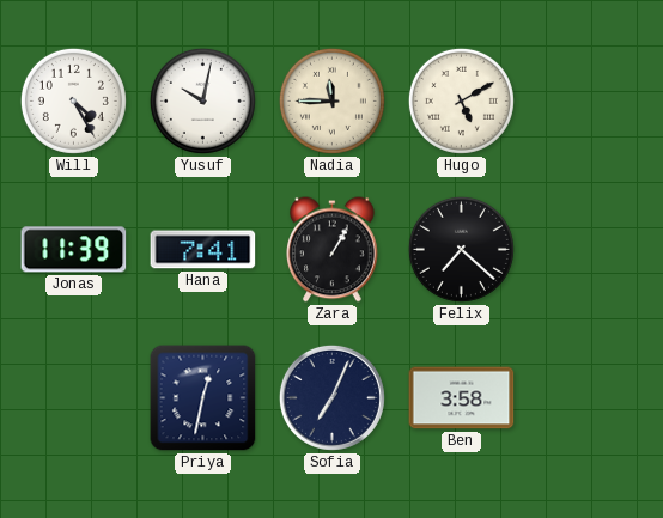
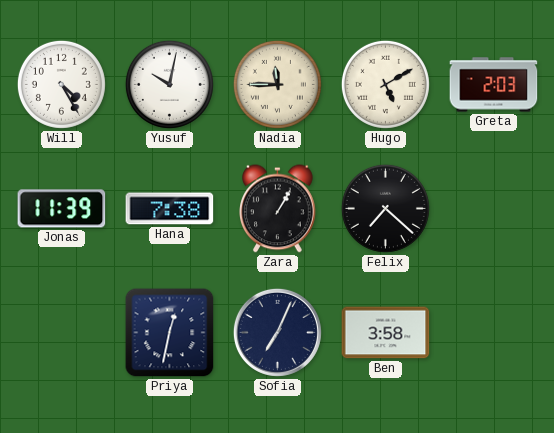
Greta: none -> 2:03 (494, 85)
Hana: 7:41 -> 7:38 (170, 209)
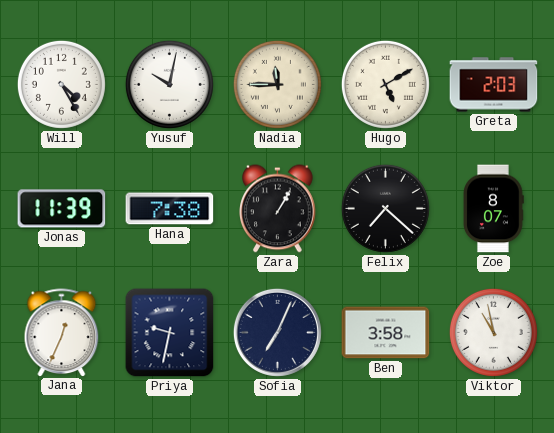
Zoe: none -> 8:07 (493, 209)
Jana: none -> 12:34 (62, 332)
Priya: 12:32 -> 9:32 (170, 333)
Viktor: none -> 10:58 (493, 332)
